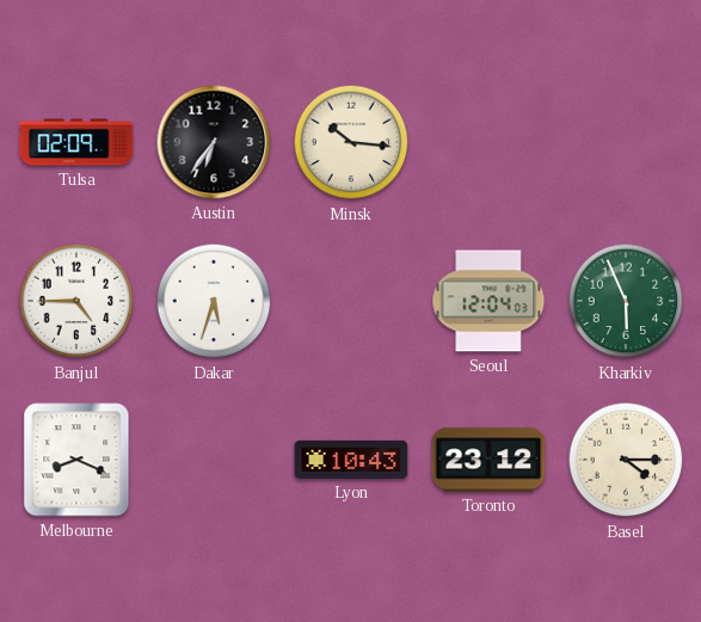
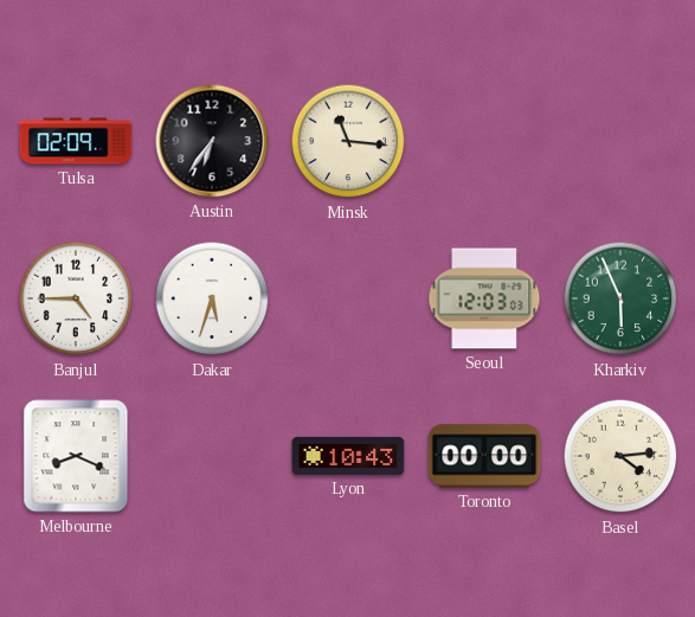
Minsk: 10:16 -> 11:16 (348, 141)
Seoul: 12:04 -> 12:03 (484, 298)
Toronto: 23:12 -> 00:00 (484, 456)
Basel: 4:15 -> 4:14 (620, 456)
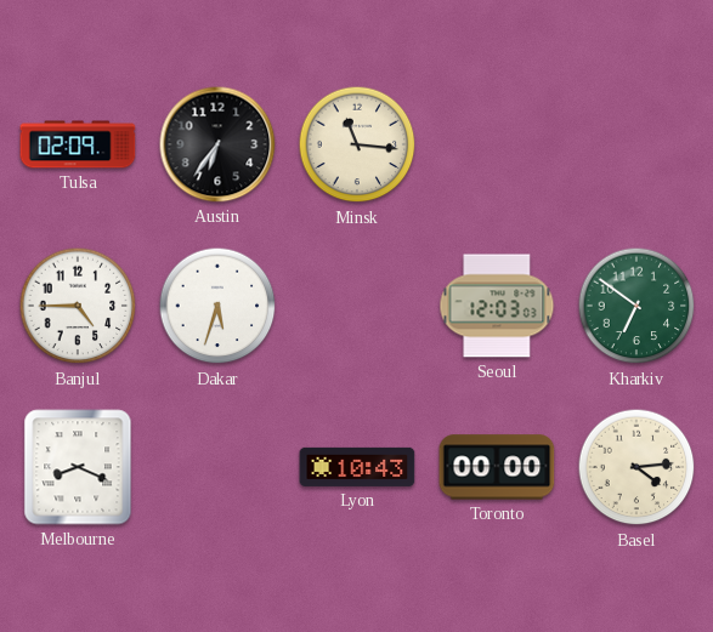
Kharkiv: 5:56 -> 6:51 (636, 306)
